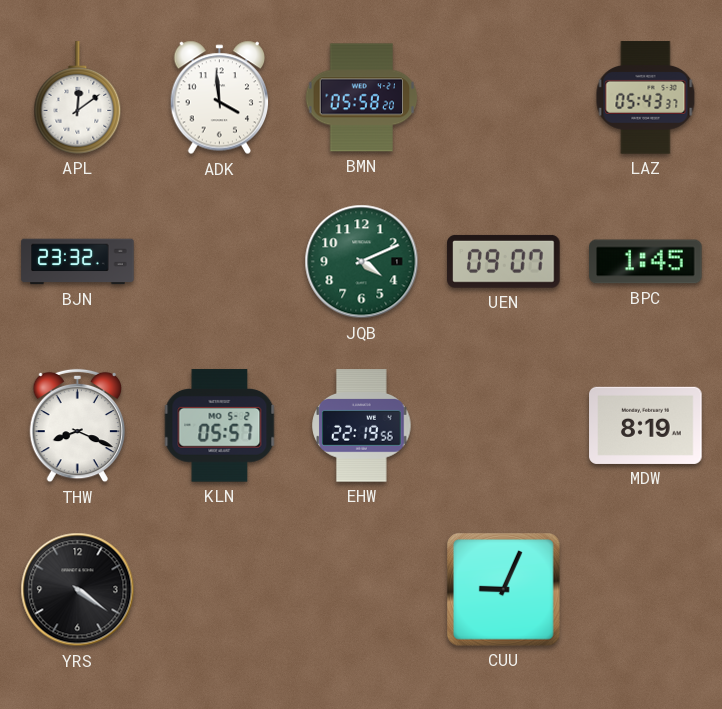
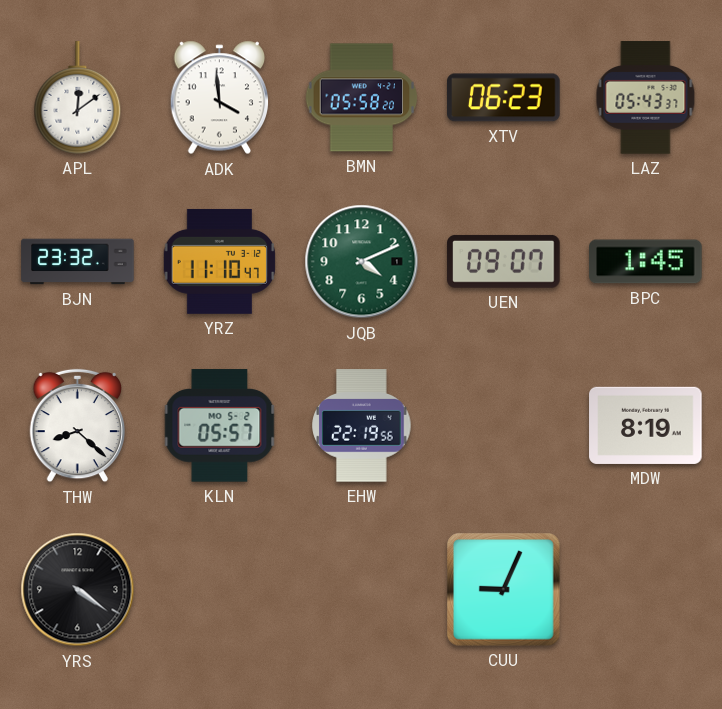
XTV: none -> 06:23 (504, 98)
YRZ: none -> 11:10 (219, 261)
THW: 8:19 -> 8:22 (78, 426)
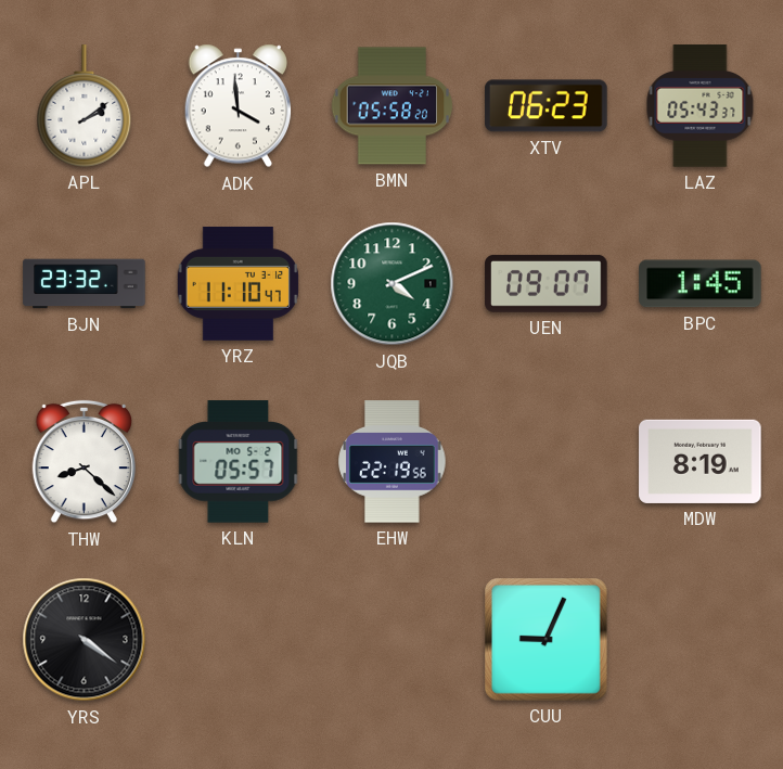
APL: 12:09 -> 2:09 (85, 106)
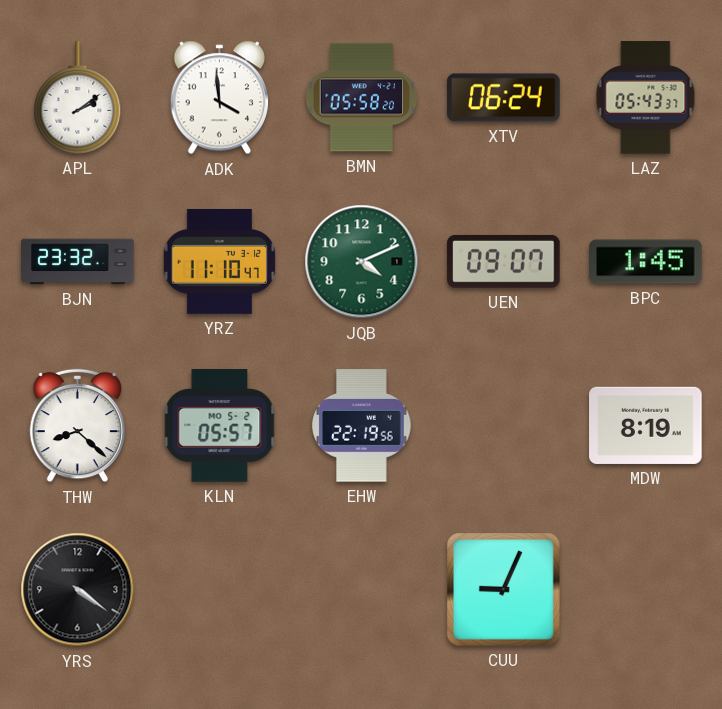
XTV: 06:23 -> 06:24 (504, 98)
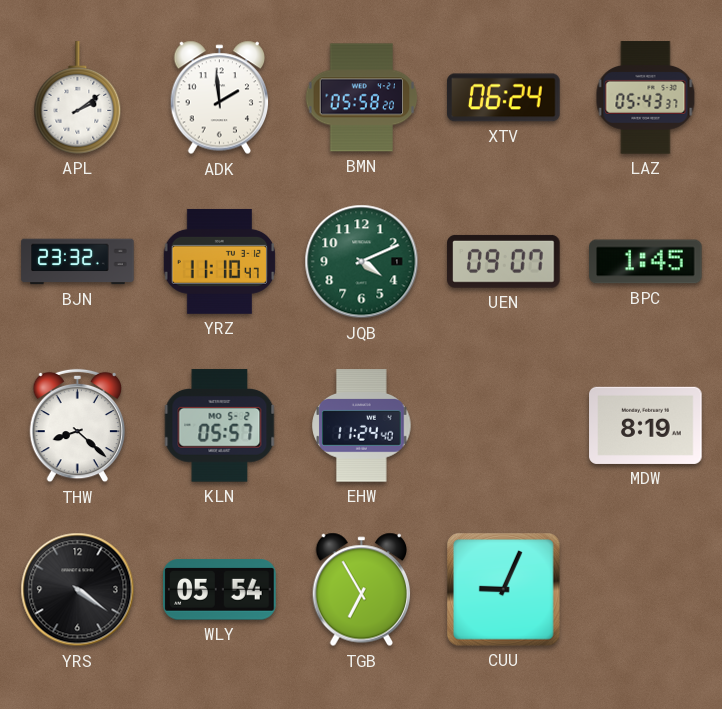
ADK: 3:59 -> 1:59 (220, 98)
EHW: 22:19 -> 11:24 (362, 426)
WLY: none -> 05:54 (220, 590)
TGB: none -> 6:55 (362, 590)
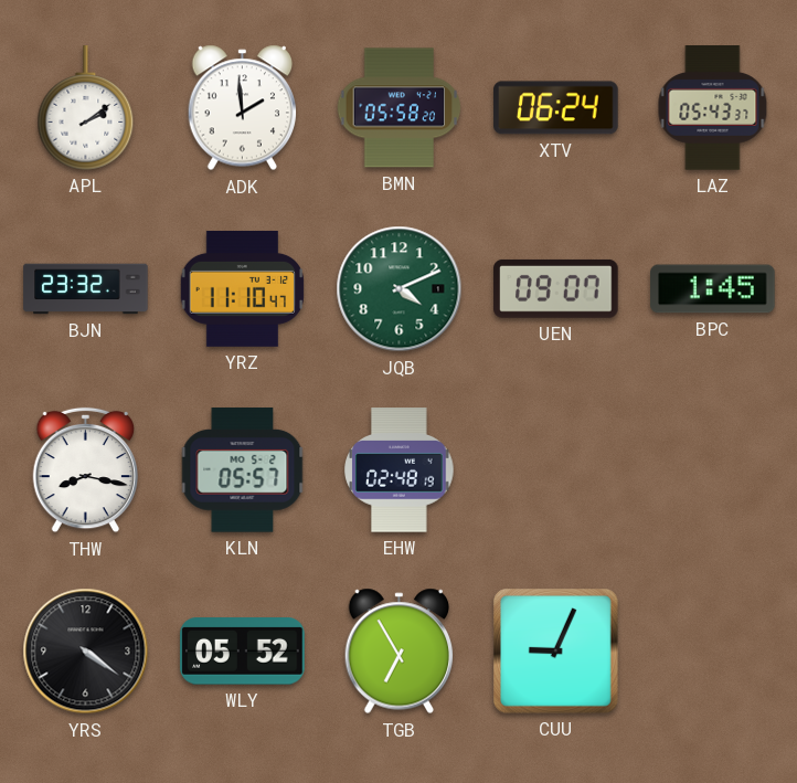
THW: 8:22 -> 8:17 (86, 470)
EHW: 11:24 -> 02:48 (400, 470)
MDW: 8:19 -> none (646, 425)
WLY: 05:54 -> 05:52 (243, 652)
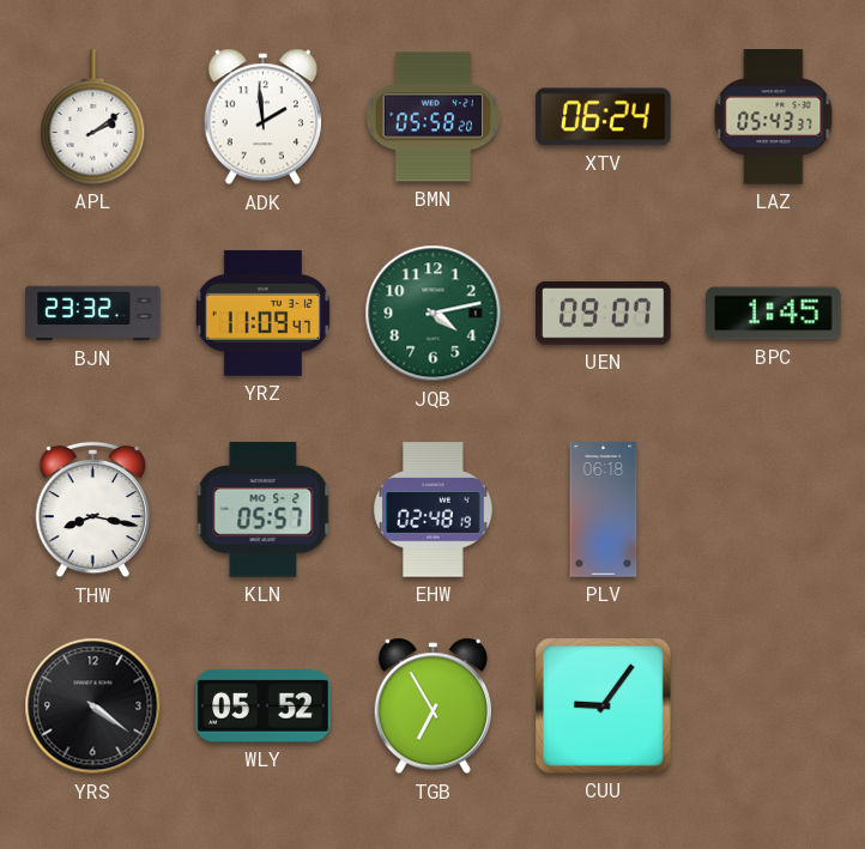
YRZ: 11:10 -> 11:09 (262, 313)
JQB: 4:11 -> 4:13 (434, 314)
PLV: none -> 06:18 (604, 510)
CUU: 9:04 -> 9:06 (604, 707)
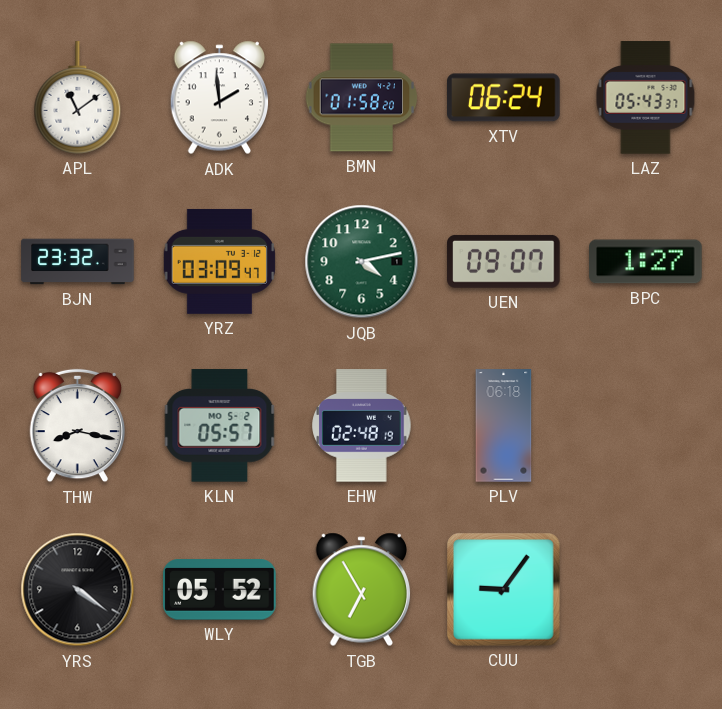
APL: 2:09 -> 11:09 (78, 98)
BMN: 05:58 -> 01:58 (362, 98)
YRZ: 11:09 -> 03:09 (219, 261)
BPC: 1:45 -> 1:27 (646, 262)
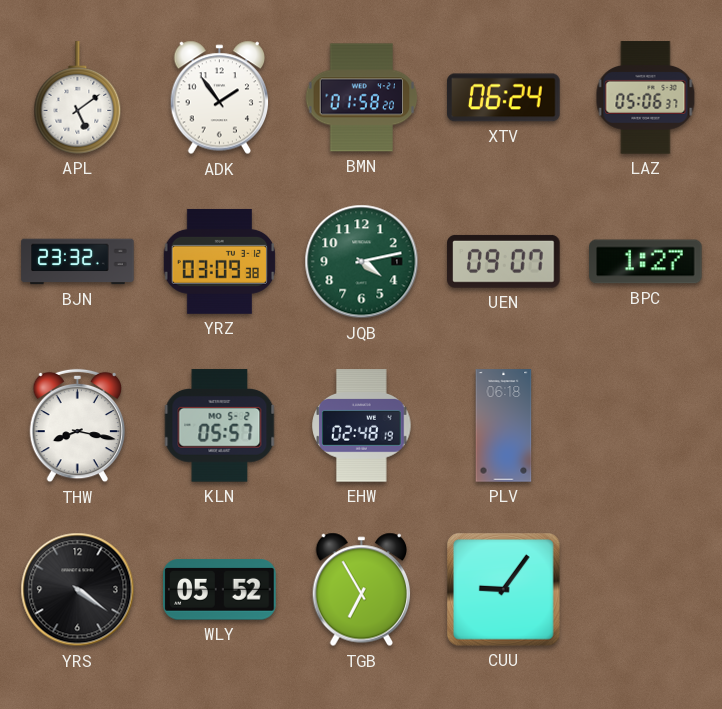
APL: 11:09 -> 5:09 (78, 98)
ADK: 1:59 -> 1:54 (220, 98)
LAZ: 05:43 -> 05:06 (646, 98)
YRZ: 03:09:47 -> 03:09:38 (219, 261)
